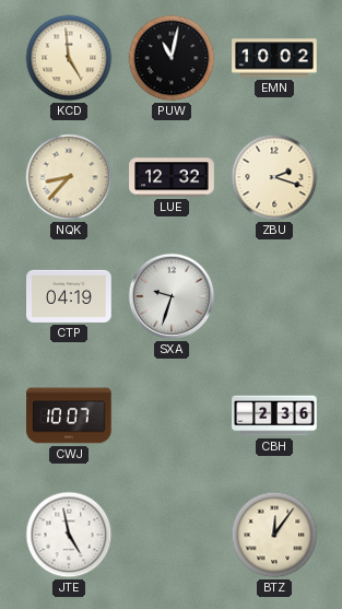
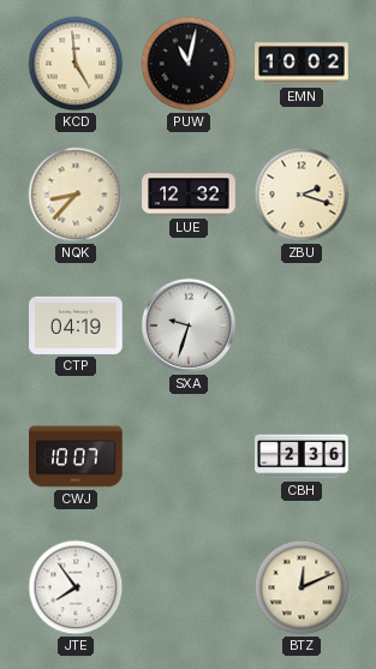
JTE: 4:58 -> 7:54 (76, 587)
BTZ: 12:06 -> 12:11 (302, 587)
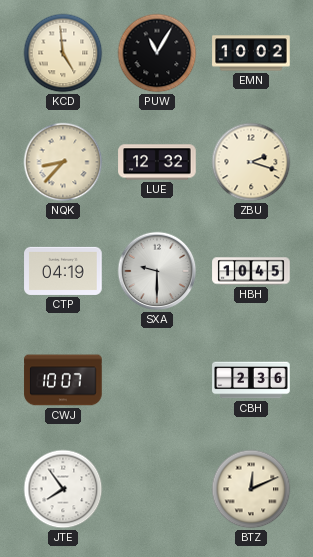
PUW: 11:02 -> 11:05 (157, 53)
SXA: 9:33 -> 9:30 (157, 271)
HBH: none -> 10:45 (251, 271)
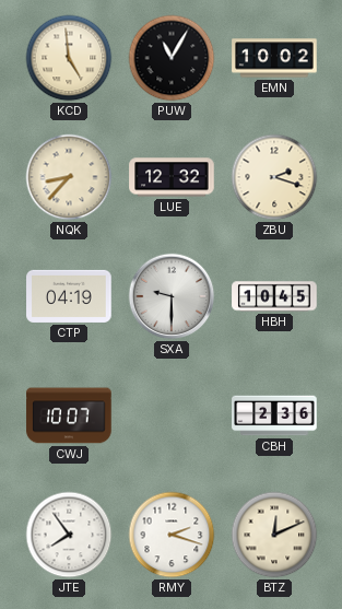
RMY: none -> 2:18 (172, 535)
